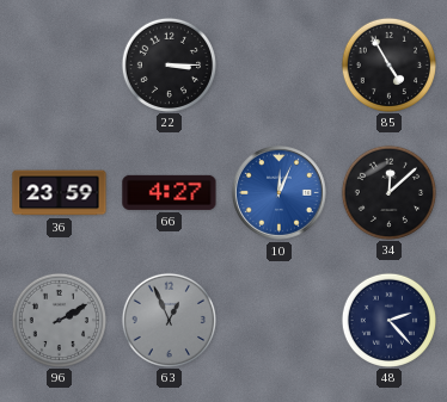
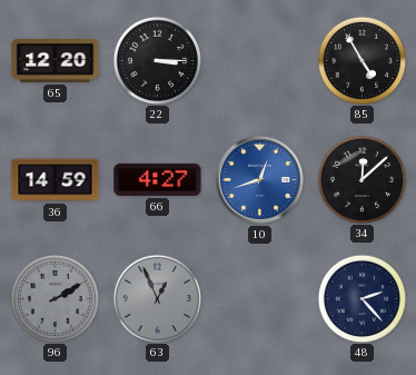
65: none -> 12:20 (56, 61)
36: 23:59 -> 14:59 (56, 180)
10: 12:04 -> 12:42 (259, 179)
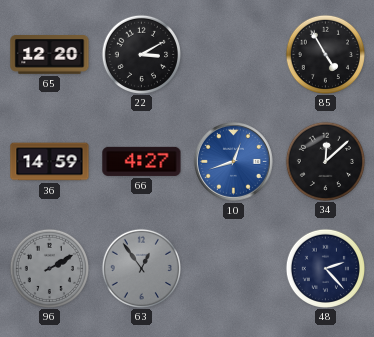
22: 3:15 -> 3:10 (141, 54)
63: 12:56 -> 12:54 (141, 268)
